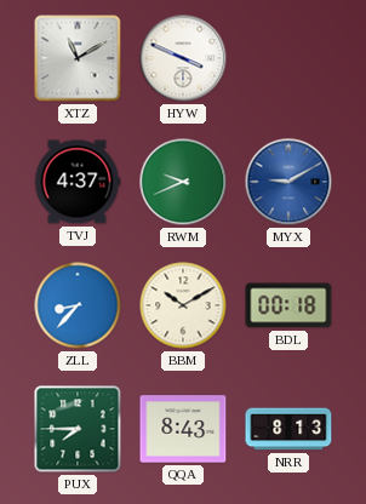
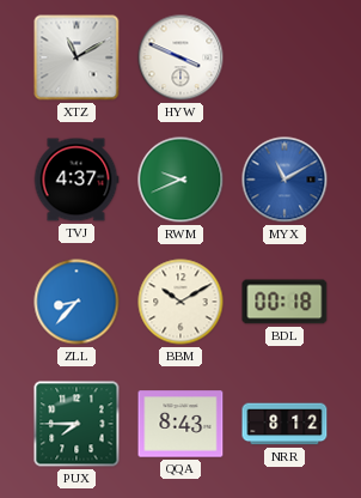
MYX: 9:10 -> 11:10 (284, 180)
NRR: 8:13 -> 8:12 (284, 424)
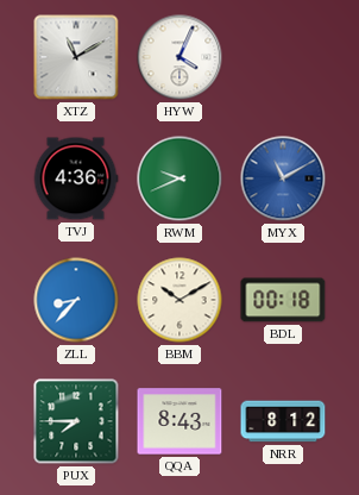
HYW: 3:49 -> 4:04 (179, 57)
TVJ: 4:37 -> 4:36 (76, 178)
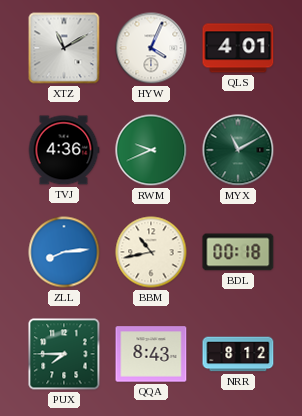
QLS: none -> 4:01 (238, 48)
MYX dial: blue -> green (238, 150)
ZLL: 8:37 -> 8:14 (64, 252)
BBM: 10:10 -> 10:43 (151, 252)
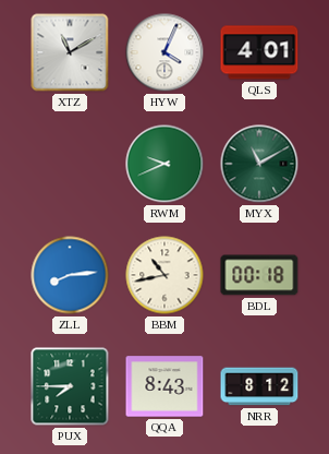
TVJ: 4:36 -> none (64, 150)
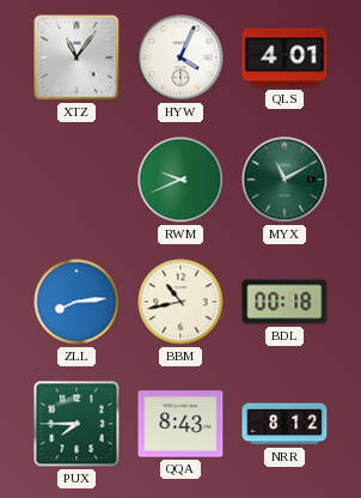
XTZ: 11:10 -> 11:06 (77, 57)
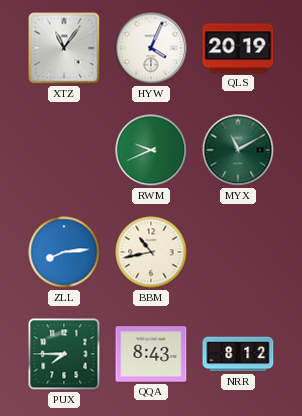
QLS: 4:01 -> 20:19 (238, 48)
BDL: 00:18 -> none (284, 302)
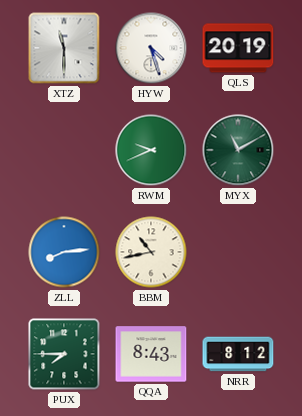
XTZ: 11:06 -> 11:30 (64, 48)
HYW: 4:04 -> 4:27 (151, 48)
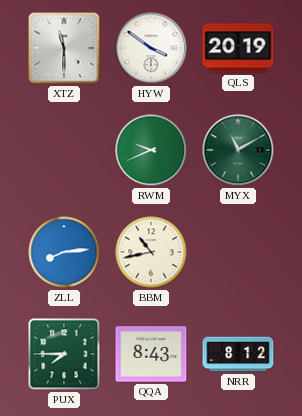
HYW: 4:27 -> 3:51 (151, 48)
